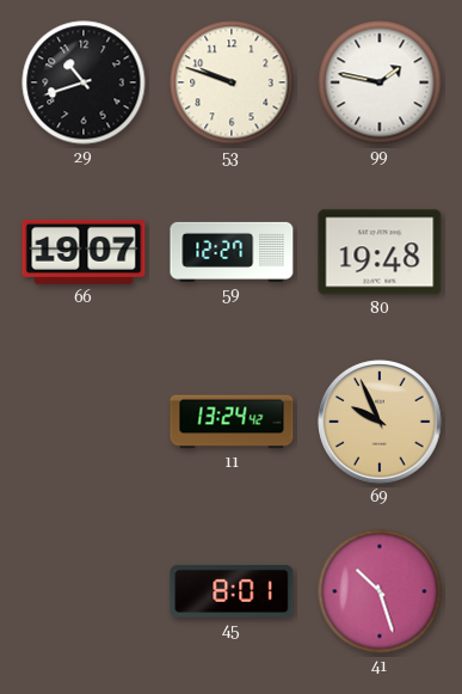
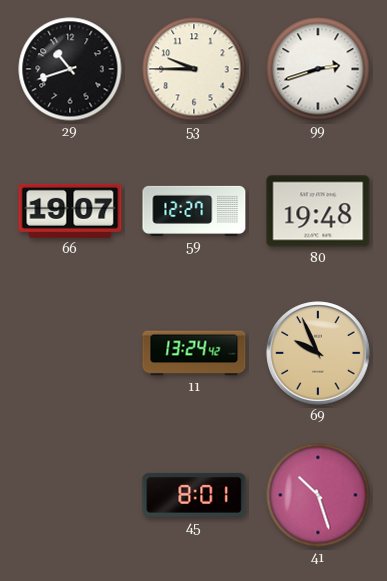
53: 9:48 -> 9:45 (194, 69)
99: 1:47 -> 2:42 (318, 69)
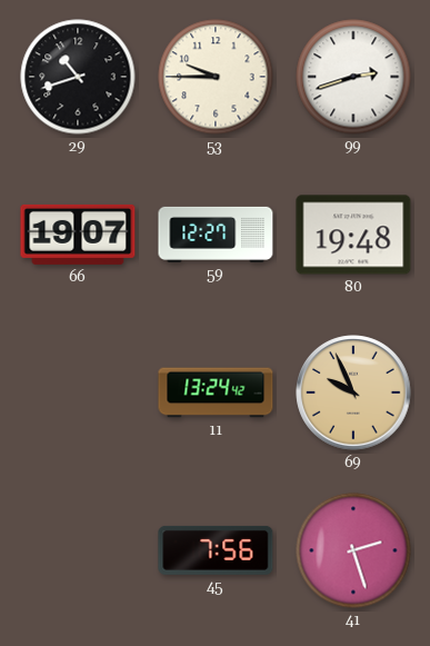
45: 8:01 -> 7:56 (216, 550)
41: 10:27 -> 2:27 (353, 550)
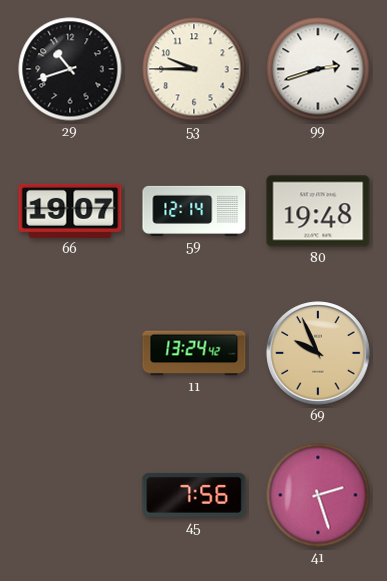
59: 12:27 -> 12:14 (194, 211)
